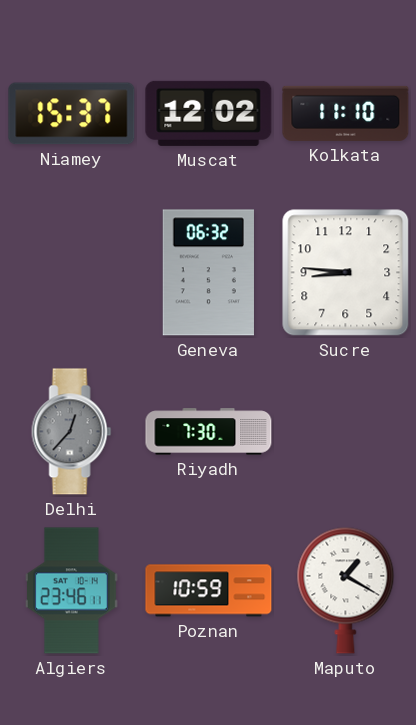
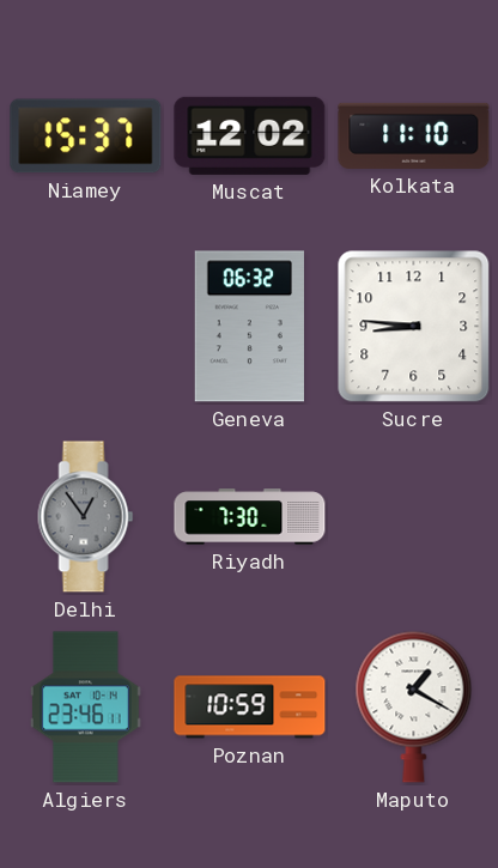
Delhi: 12:37 -> 12:54 (86, 517)
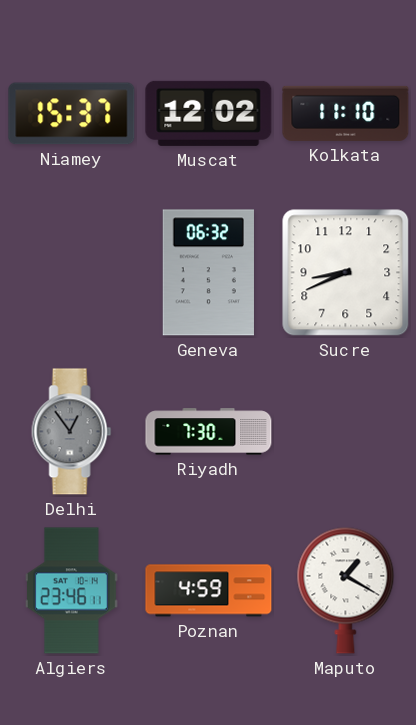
Sucre: 8:46 -> 8:41 (346, 273)
Poznan: 10:59 -> 4:59 (209, 591)
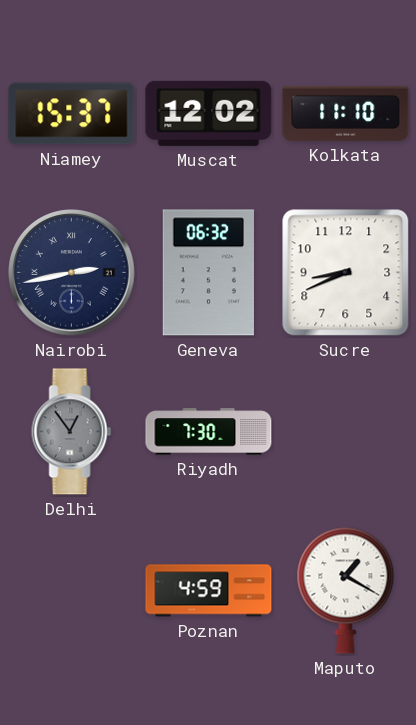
Nairobi: none -> 2:43 (72, 273)
Algiers: 23:46 -> none (71, 591)
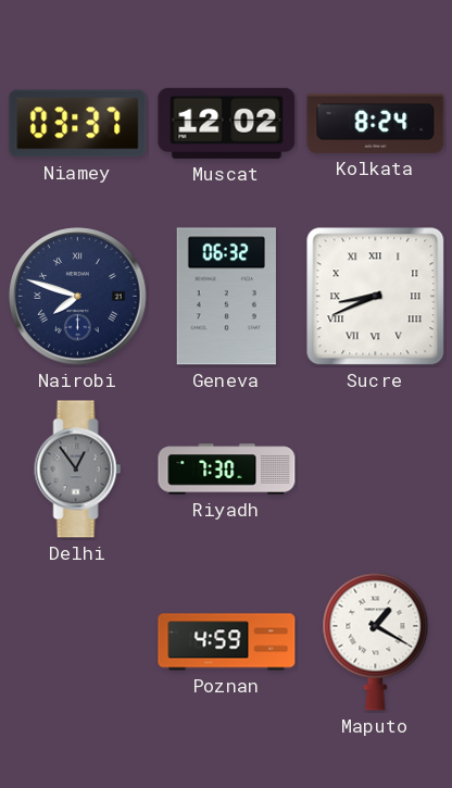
Niamey: 15:37 -> 03:37 (78, 124)
Kolkata: 11:10 -> 8:24 (376, 123)
Nairobi: 2:43 -> 7:48 (78, 297)
Sucre numerals: Arabic -> Roman (376, 297)
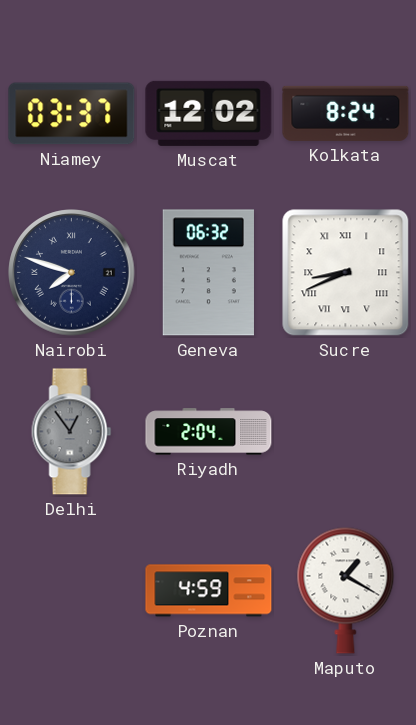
Riyadh: 7:30 -> 2:04 (209, 432)
